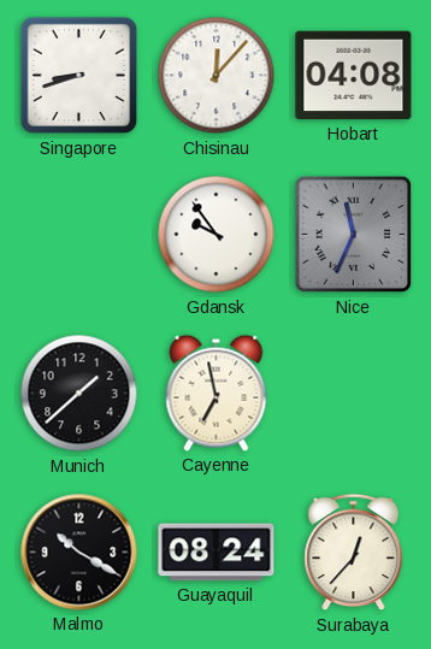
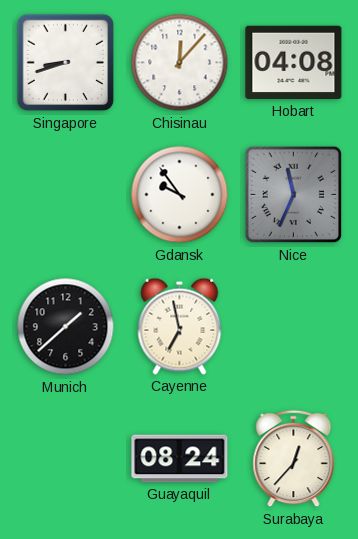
Malmo: 10:20 -> none (79, 553)
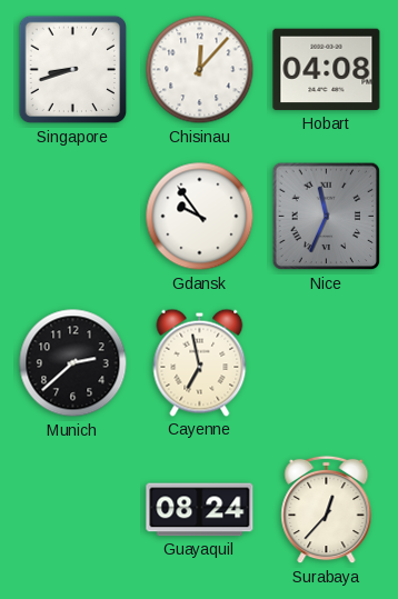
Munich: 1:38 -> 2:38 (73, 363)
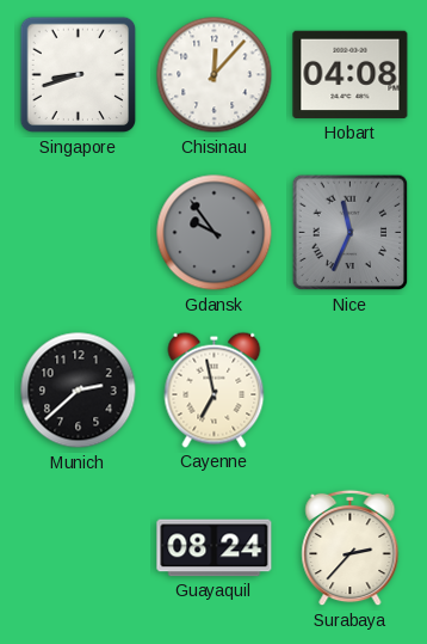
Gdansk dial: white -> grey (215, 233)
Surabaya: 12:37 -> 2:37 (351, 548)
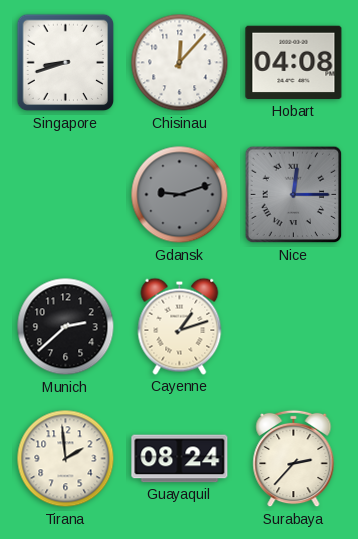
Gdansk: 9:54 -> 9:12 (180, 195)
Nice: 11:34 -> 12:15 (294, 195)
Cayenne: 6:58 -> 1:12 (180, 326)
Tirana: none -> 1:59 (66, 459)
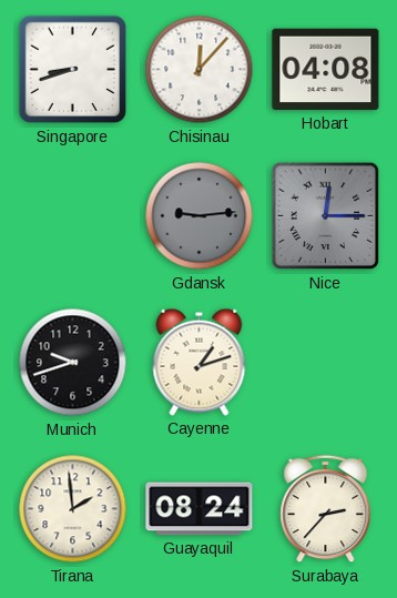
Gdansk: 9:12 -> 9:14 (200, 216)
Munich: 2:38 -> 9:42 (73, 363)
